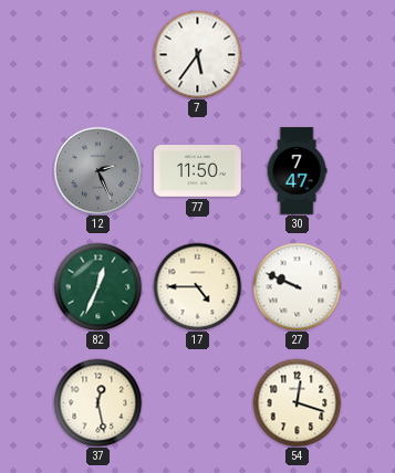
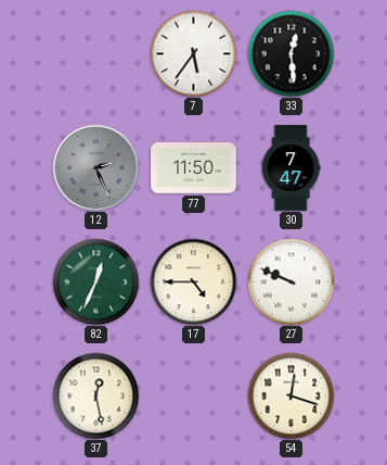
33: none -> 12:29 (291, 53)
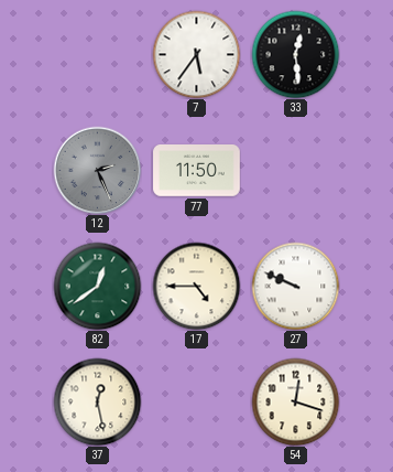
30: 7:47 -> none (291, 168)
82: 12:34 -> 12:39 (97, 286)
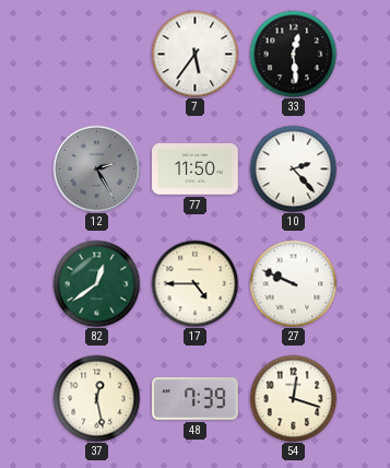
12: 2:26 -> 2:25 (96, 168)
10: none -> 2:23 (293, 168)
48: none -> 7:39 (196, 399)
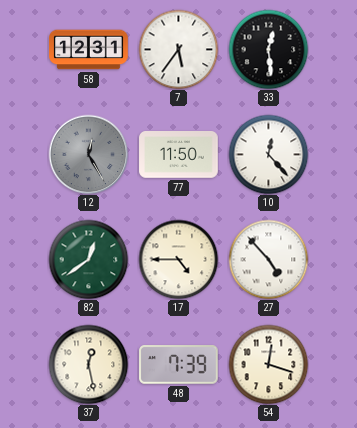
58: none -> 12:31 (89, 50)
12: 2:25 -> 12:25 (88, 154)
10: 2:23 -> 12:23 (268, 154)
27: 9:49 -> 4:53 (268, 259)
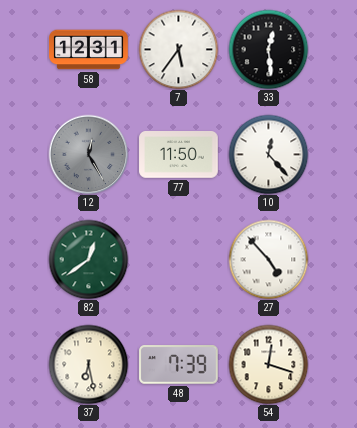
17: 4:45 -> none (178, 259)
37: 12:28 -> 6:28 (88, 364)
